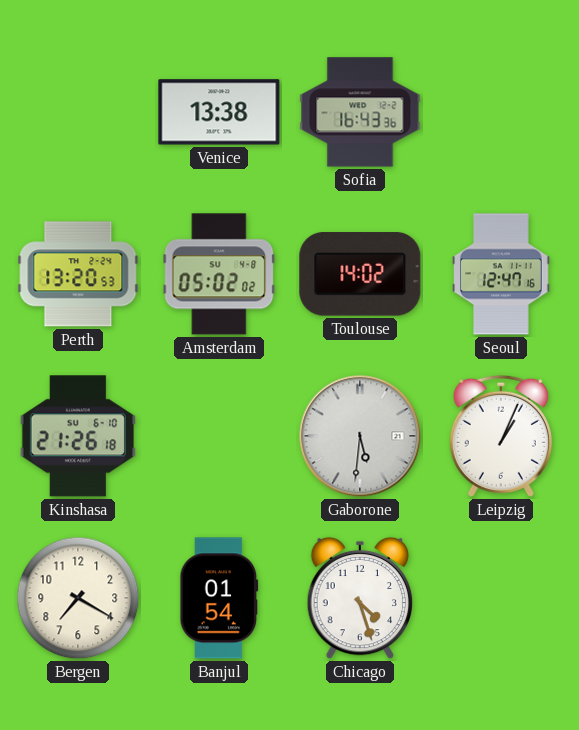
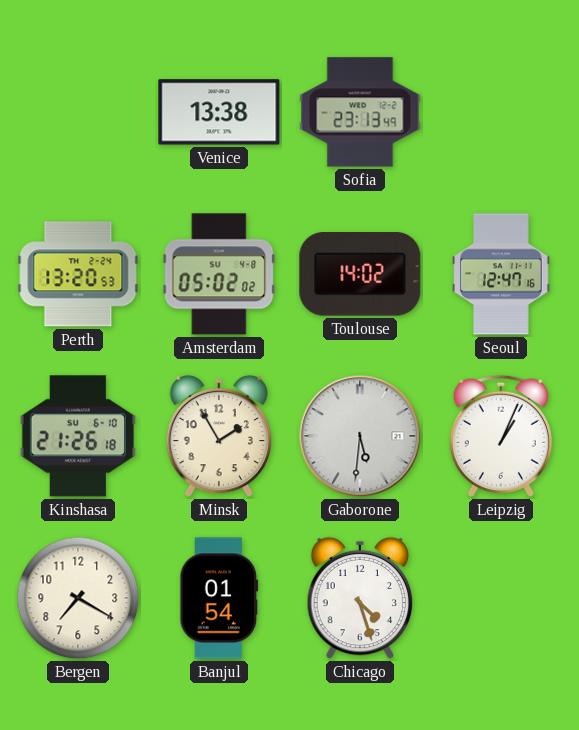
Sofia: 16:43 -> 23:13 (360, 112)
Minsk: none -> 1:55 (218, 436)
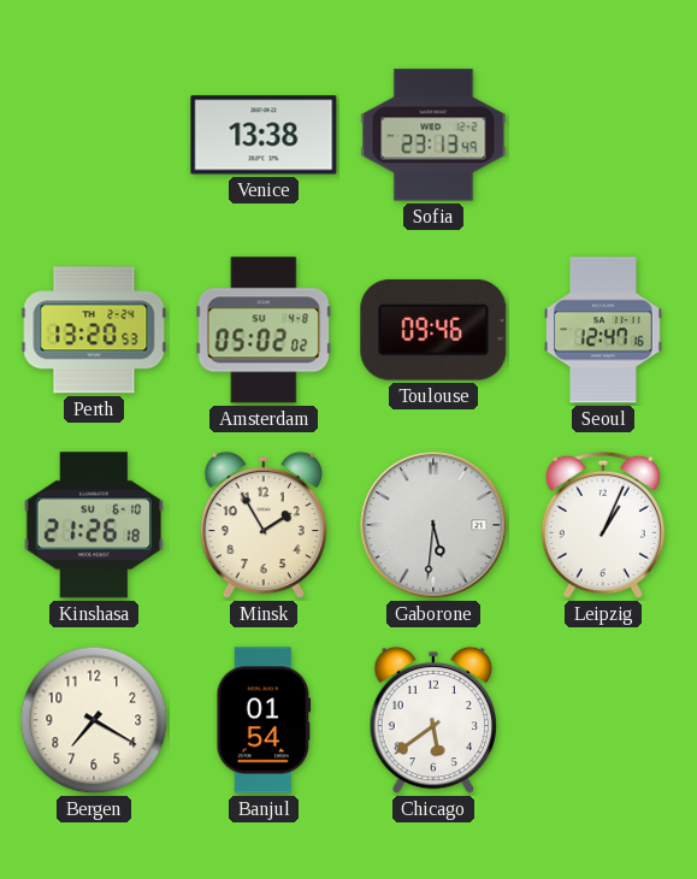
Toulouse: 14:02 -> 09:46 (433, 330)
Chicago: 4:27 -> 5:39 (432, 720)
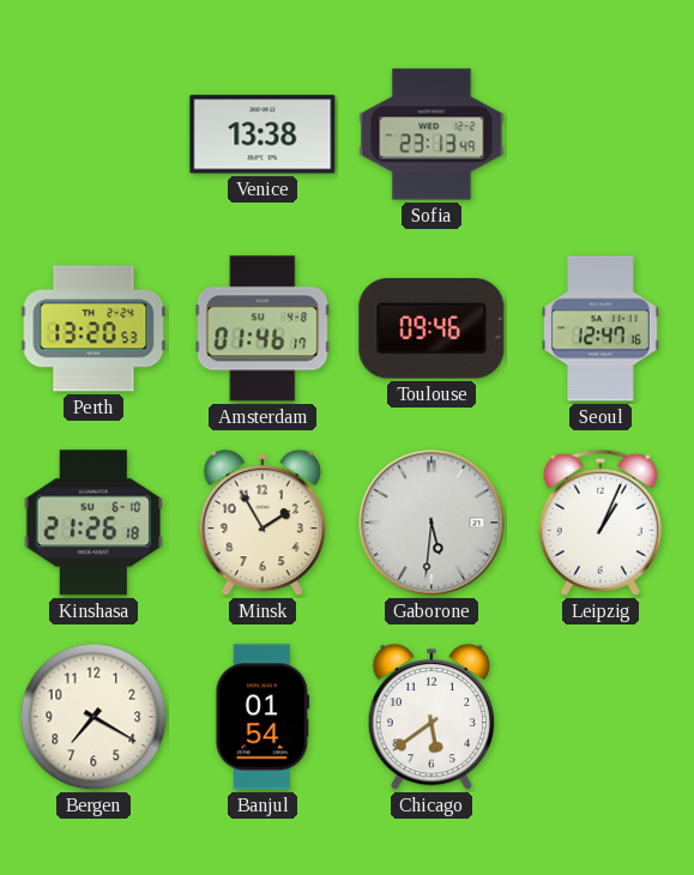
Amsterdam: 05:02 -> 01:46 (262, 328)
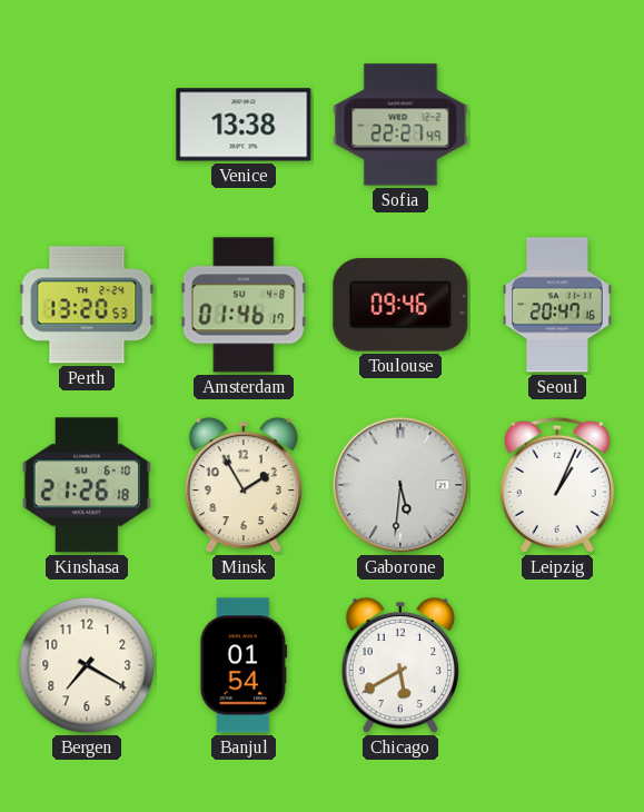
Sofia: 23:13 -> 22:27 (400, 125)
Seoul: 12:47 -> 20:47 (557, 305)
Chicago: 5:39 -> 5:40 (399, 665)
